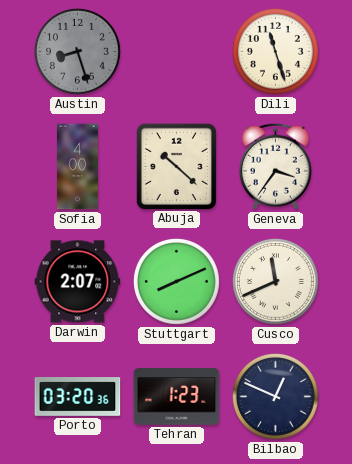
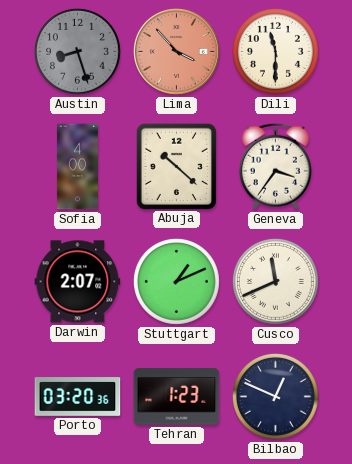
Lima: none -> 3:53 (177, 52)
Dili: 11:27 -> 11:30 (276, 52)
Stuttgart: 8:11 -> 1:11 (177, 282)
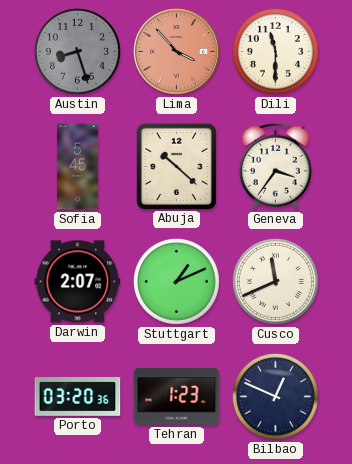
Sofia: 4:00 -> 5:45 (77, 167)
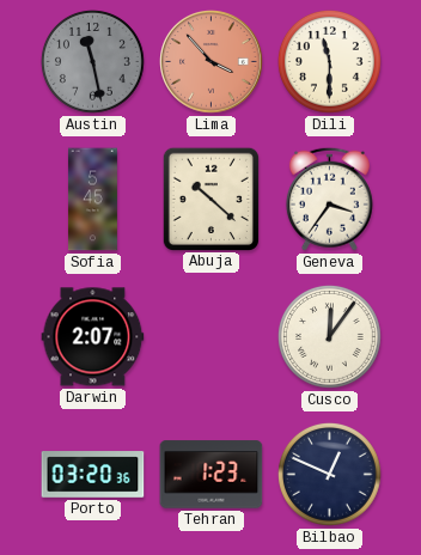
Austin: 8:27 -> 11:28 (93, 62)
Stuttgart: 1:11 -> none (177, 282)
Cusco: 11:41 -> 12:06 (330, 337)
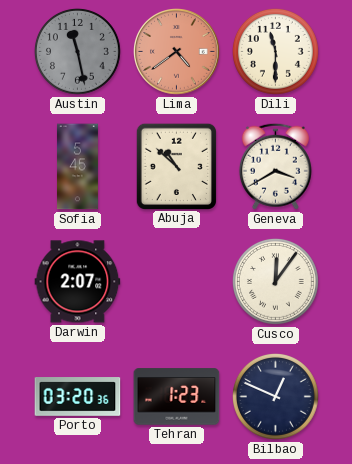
Lima: 3:53 -> 4:39 (177, 52)
Abuja: 10:22 -> 10:52 (176, 166)
Geneva: 3:36 -> 3:40 (275, 166)
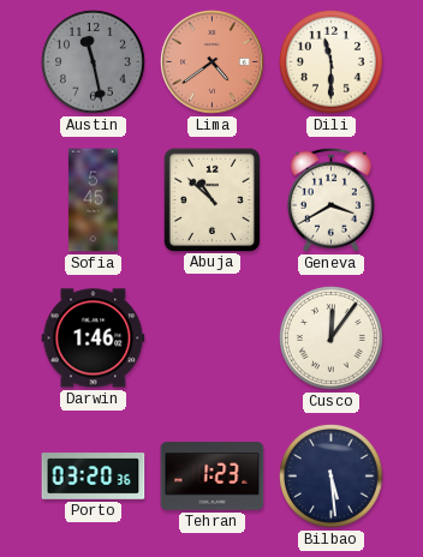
Darwin: 2:07 -> 1:46 (94, 339)
Bilbao: 12:49 -> 5:29 (332, 477)
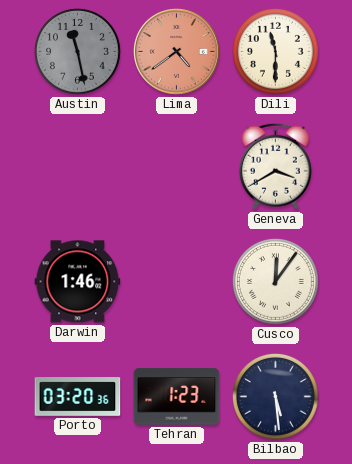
Sofia: 5:45 -> none (93, 200)
Abuja: 10:52 -> none (211, 199)
